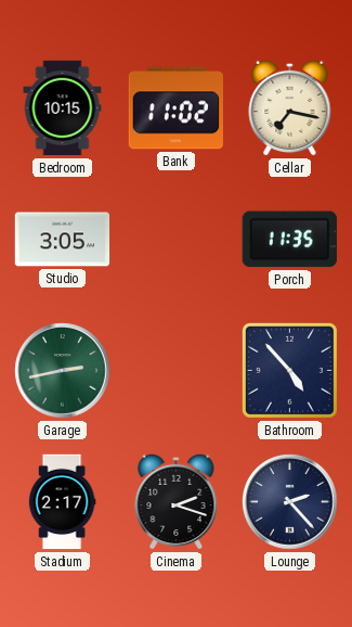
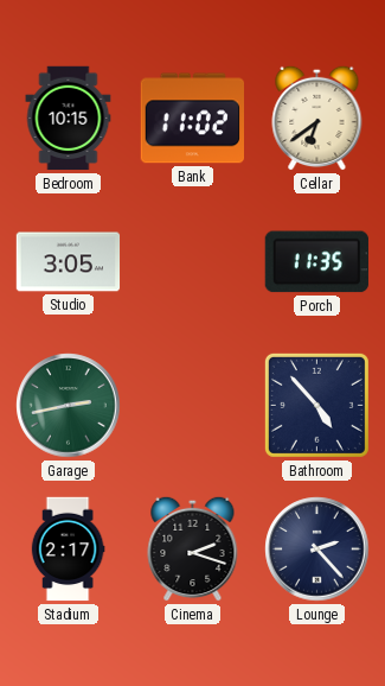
Cellar: 7:17 -> 6:39 (317, 117)
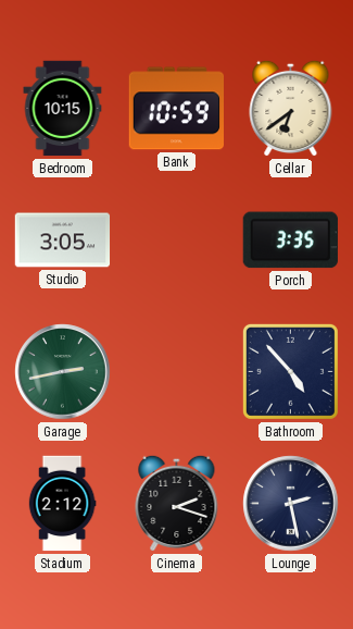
Bank: 11:02 -> 10:59 (176, 109)
Porch: 11:35 -> 3:35 (290, 240)
Stadium: 2:17 -> 2:12 (62, 504)
Lounge: 2:23 -> 2:28 (291, 504)
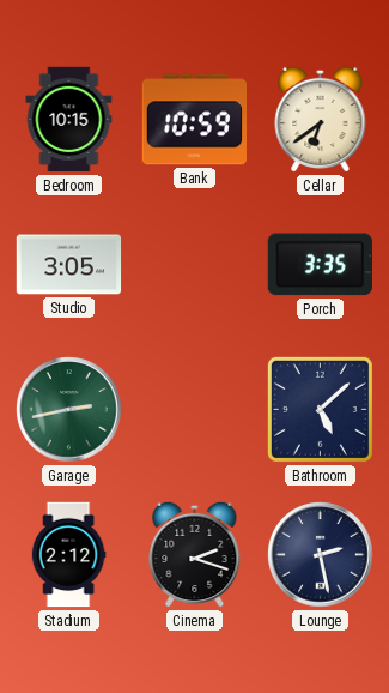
Bathroom: 4:53 -> 5:08 (320, 409)
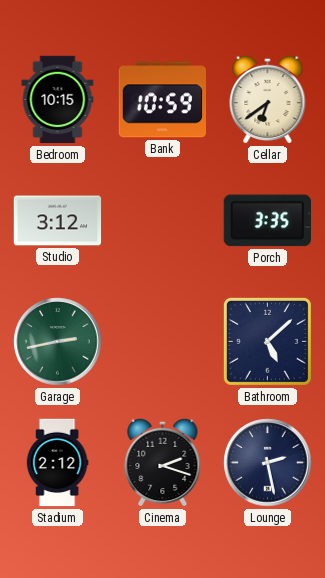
Studio: 3:05 -> 3:12 (58, 221)
